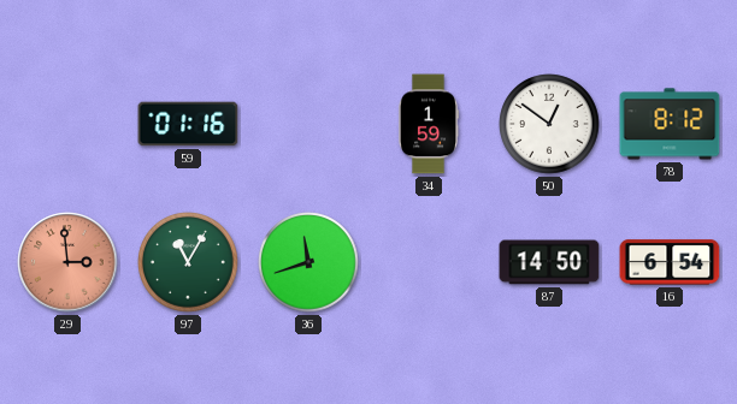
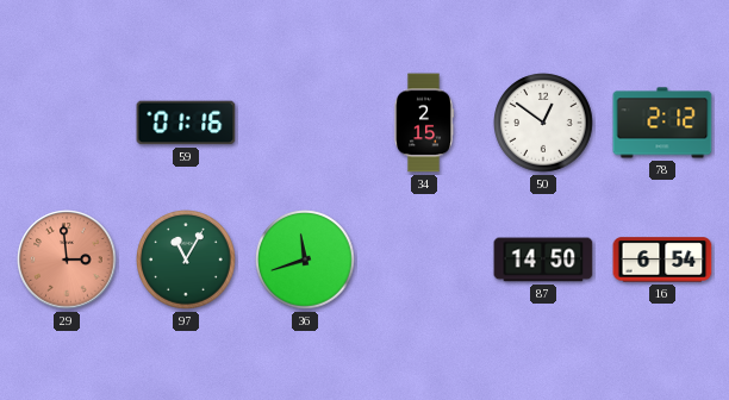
34: 1:59 -> 2:15 (424, 123)
78: 8:12 -> 2:12 (662, 123)
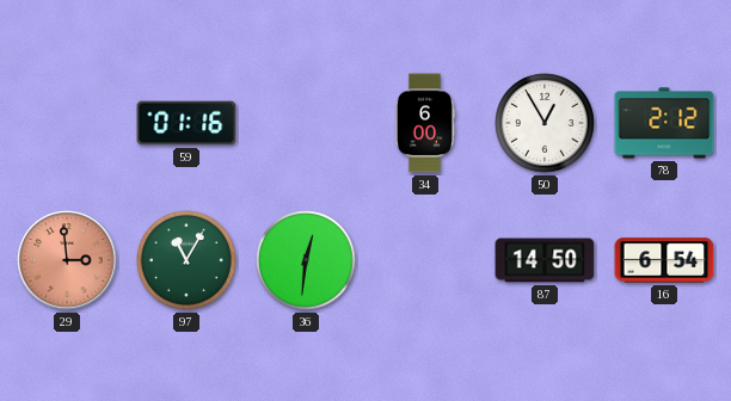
34: 2:15 -> 6:00 (425, 123)
50: 12:51 -> 12:55 (545, 123)
36: 11:42 -> 12:31 (306, 260)
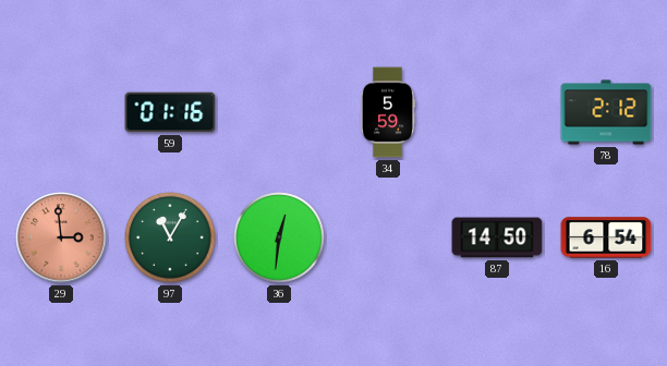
34: 6:00 -> 5:59 (388, 112)
50: 12:55 -> none (545, 123)
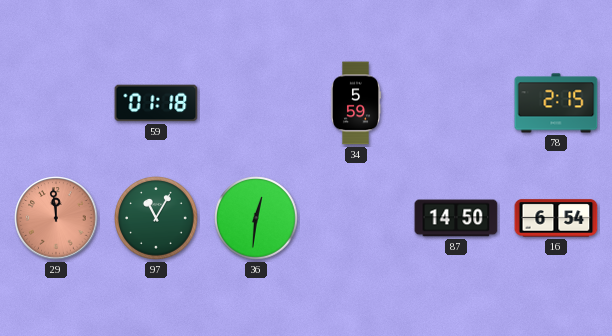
59: 01:16 -> 01:18 (156, 103)
78: 2:12 -> 2:15 (556, 103)
29: 2:59 -> 11:59 (56, 218)
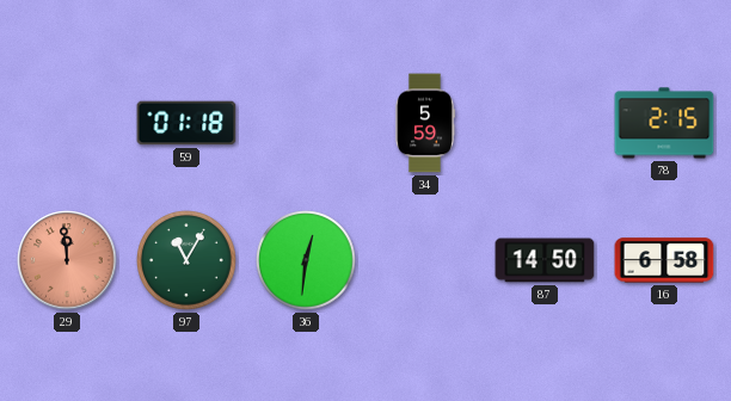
16: 6:54 -> 6:58 (664, 260)
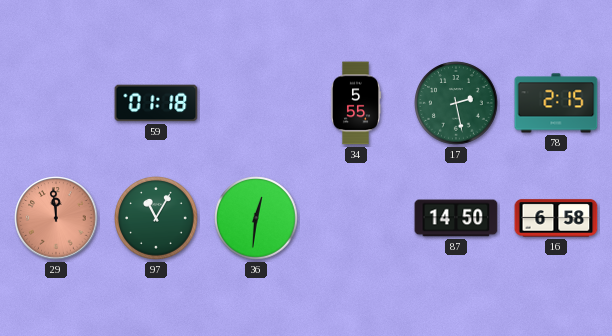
34: 5:59 -> 5:55 (356, 103)
17: none -> 2:28 (456, 103)
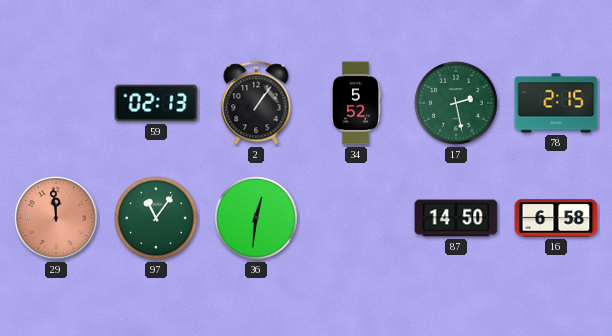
59: 01:18 -> 02:13 (156, 103)
2: none -> 1:06 (256, 103)
34: 5:55 -> 5:52 (356, 103)
97: 11:05 -> 11:06 (156, 218)
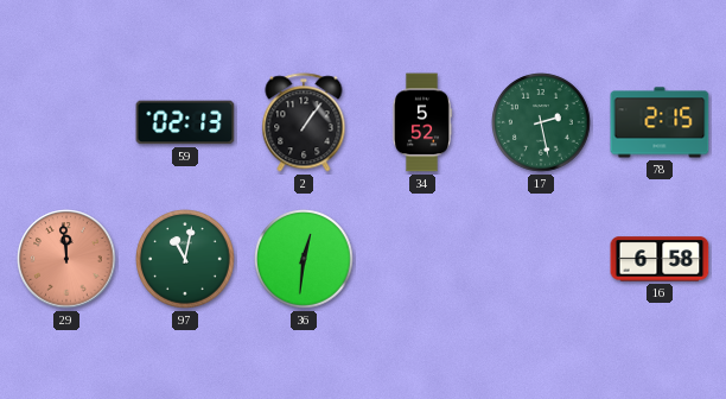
97: 11:06 -> 11:02 (185, 259)
87: 14:50 -> none (456, 218)
